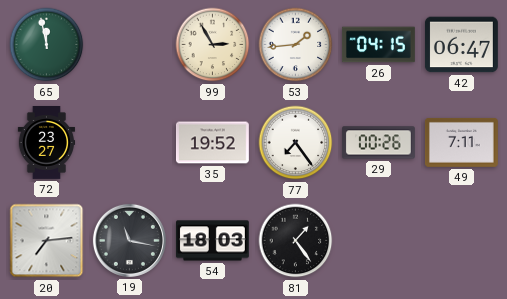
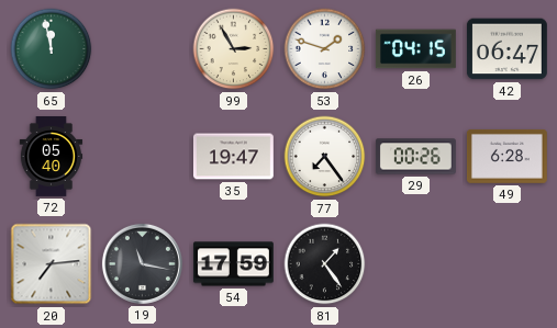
53: 1:44 -> 1:48 (325, 49)
72: 23:27 -> 05:40 (52, 157)
35: 19:52 -> 19:47 (233, 157)
49: 7:11 -> 6:28 (506, 156)
54: 18:03 -> 17:59 (233, 264)
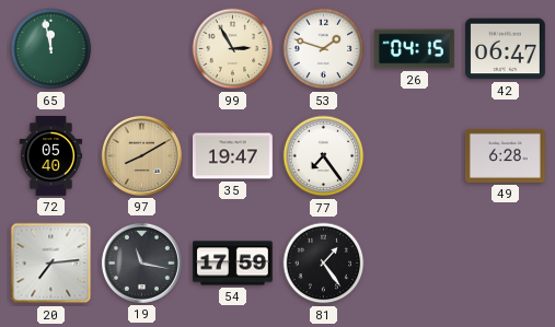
97: none -> 8:10 (141, 155)
29: 00:26 -> none (416, 157)
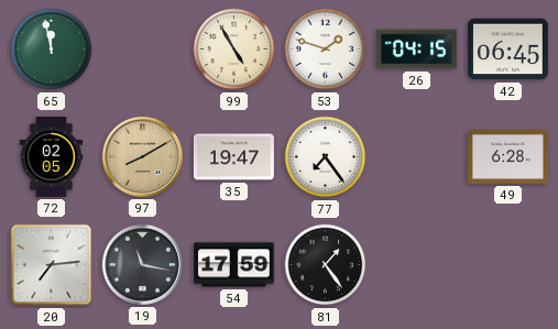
99: 2:55 -> 4:55 (234, 50)
42: 06:47 -> 06:45 (507, 50)
72: 05:40 -> 02:05 (52, 157)
